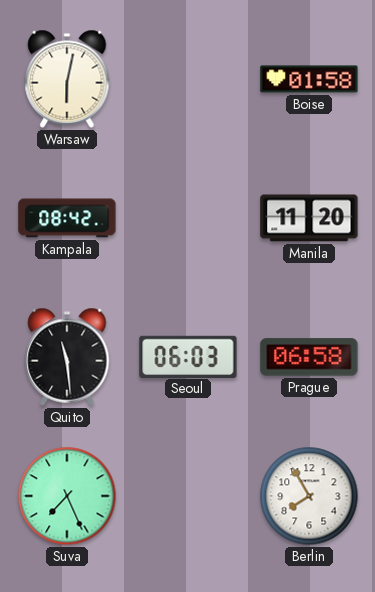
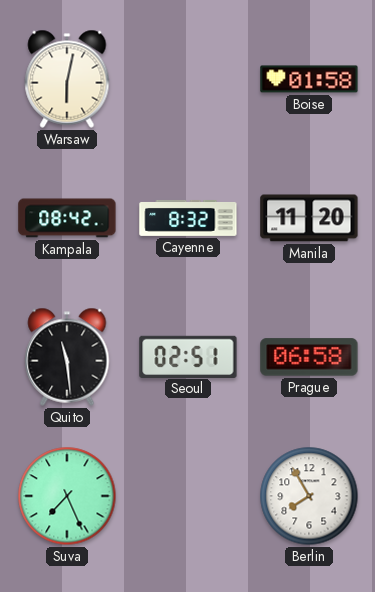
Cayenne: none -> 8:32 (188, 218)
Seoul: 06:03 -> 02:51 (188, 356)
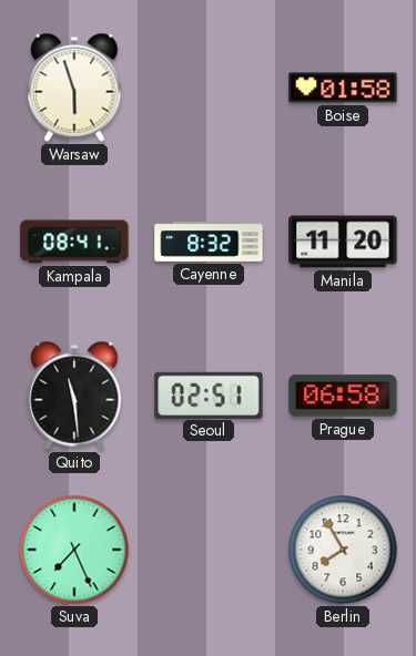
Warsaw: 6:02 -> 5:57 (74, 88)
Kampala: 08:42 -> 08:41 (74, 242)
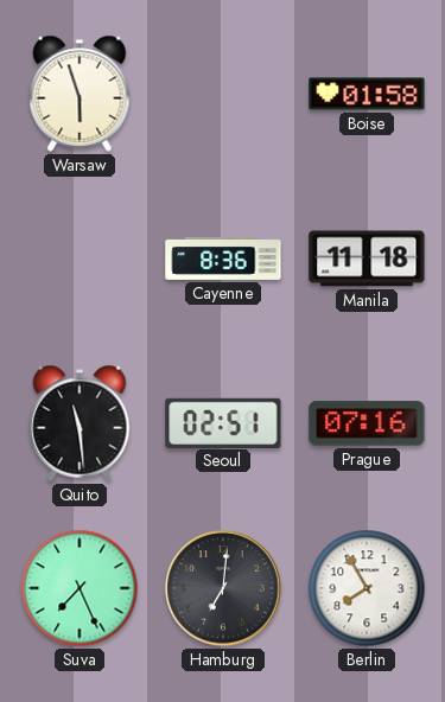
Kampala: 08:41 -> none (74, 242)
Cayenne: 8:32 -> 8:36 (223, 259)
Manila: 11:20 -> 11:18 (367, 259)
Prague: 06:58 -> 07:16 (367, 423)
Hamburg: none -> 7:01 (223, 588)
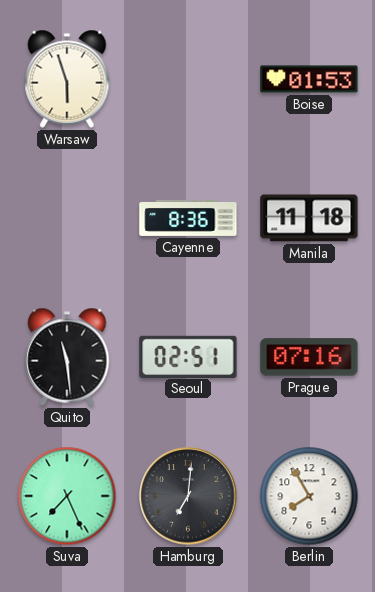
Boise: 01:58 -> 01:53 (309, 79)
